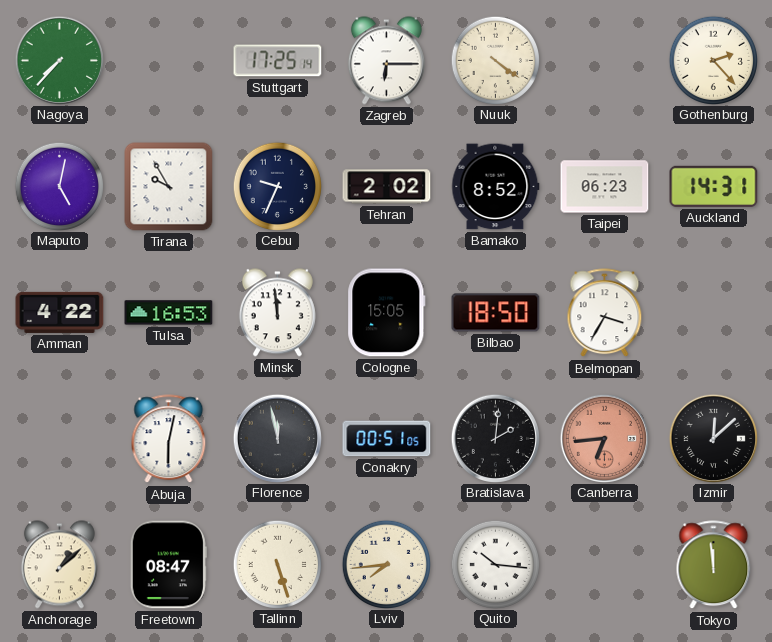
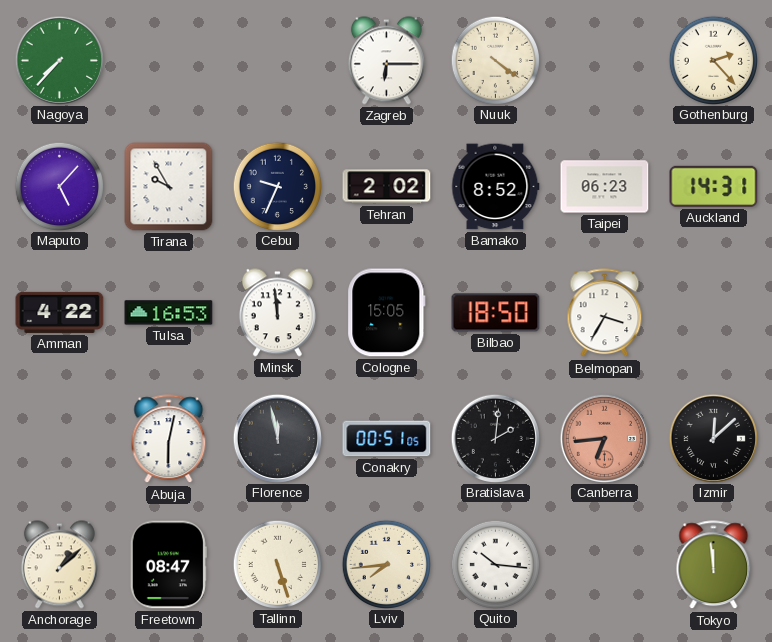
Stuttgart: 17:25 -> none (278, 61)
Maputo: 5:02 -> 5:07 (59, 186)
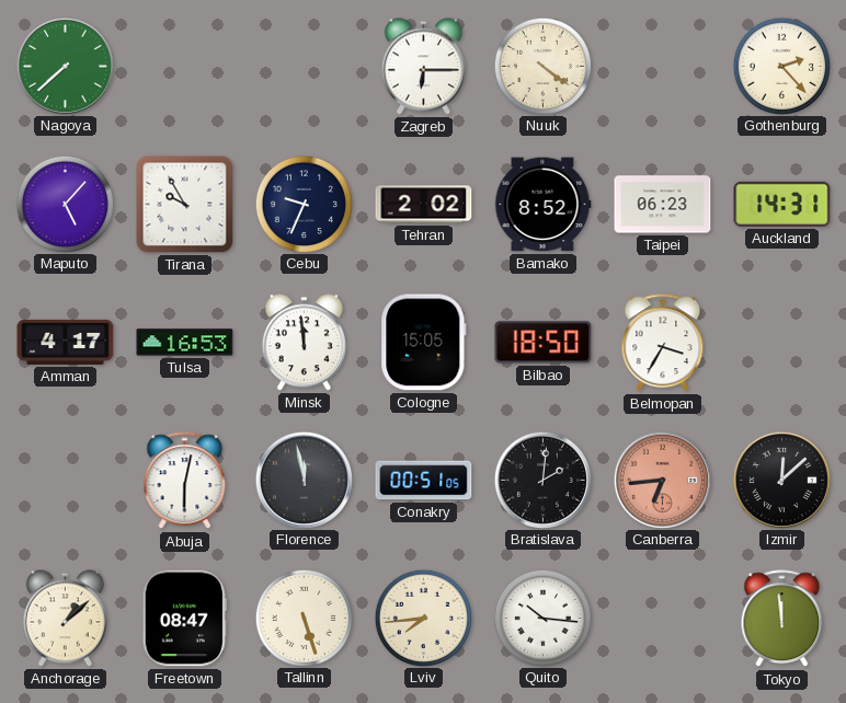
Nagoya: 7:37 -> 7:38 (65, 66)
Amman: 4:22 -> 4:17 (66, 342)
